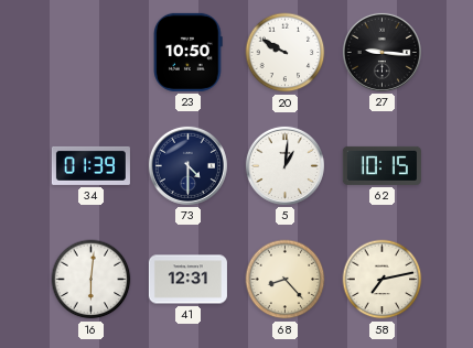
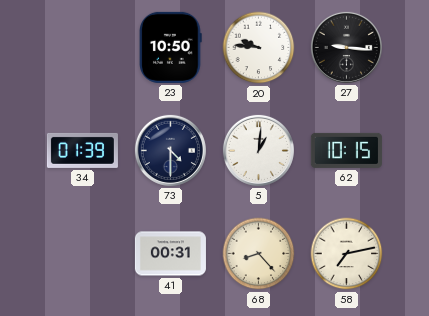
20: 9:50 -> 9:46 (259, 48)
16: 6:01 -> none (92, 280)
41: 12:31 -> 00:31 (170, 254)
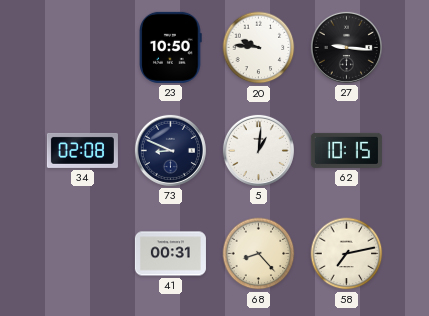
34: 01:39 -> 02:08 (82, 150)
73: 4:30 -> 8:49 (170, 150)
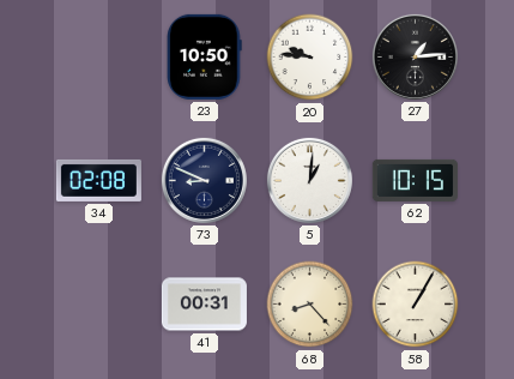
27: 9:16 -> 1:14 (415, 56)
58: 7:13 -> 1:05 (416, 305)
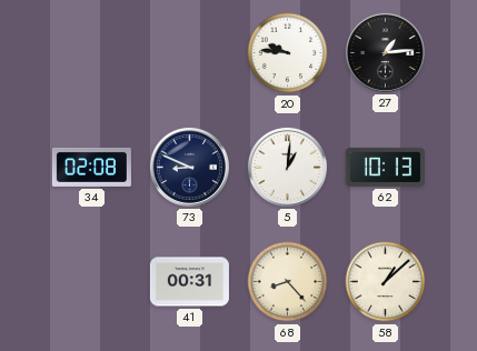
23: 10:50 -> none (205, 56)
62: 10:15 -> 10:13 (385, 167)
58: 1:05 -> 1:08 (386, 282)
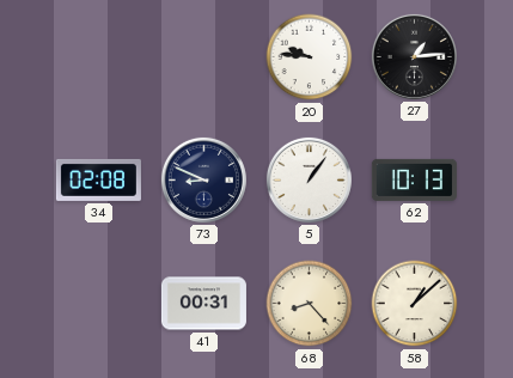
5: 1:01 -> 1:06 (309, 179)
